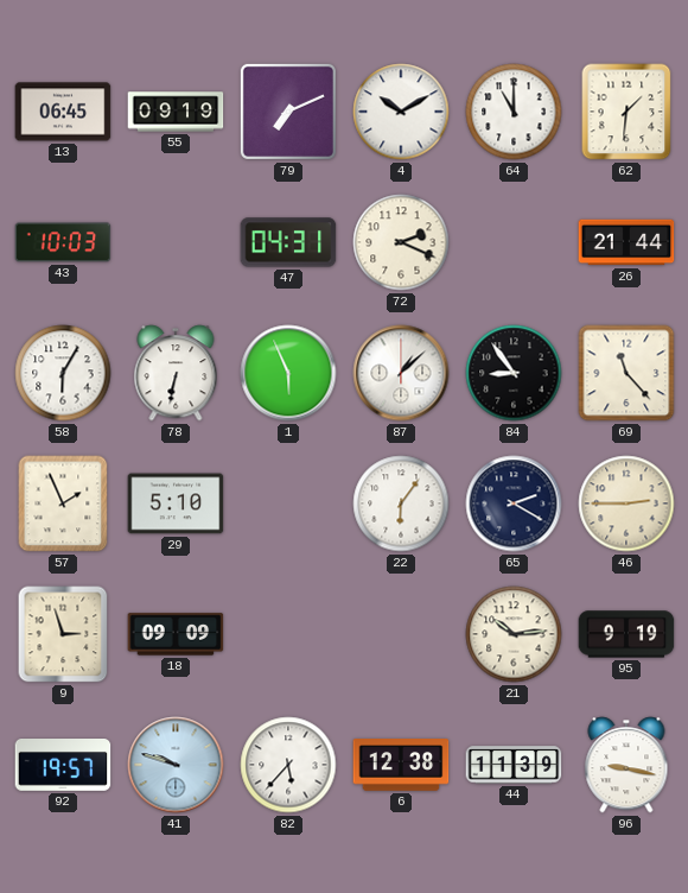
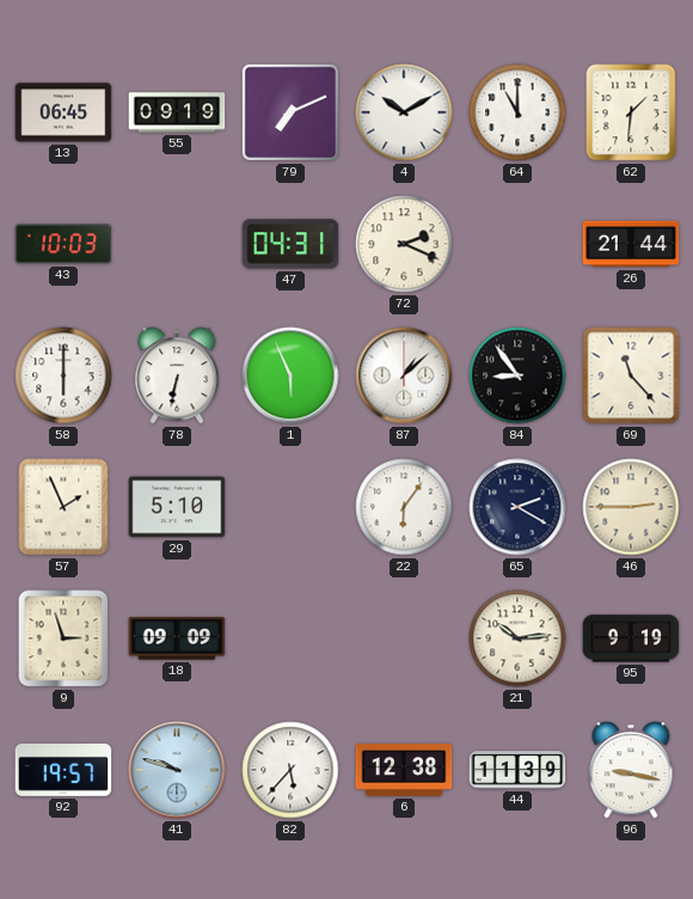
58: 6:05 -> 6:00 (63, 375)
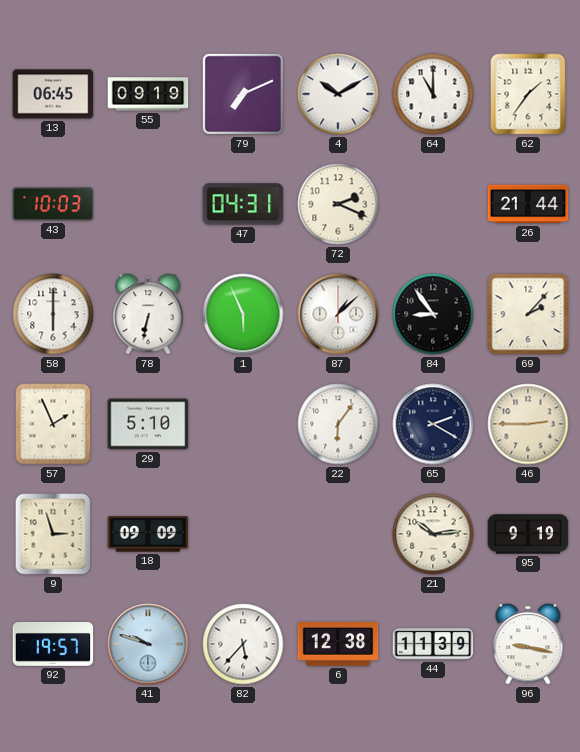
62: 1:31 -> 1:36 (528, 94)
69: 11:23 -> 2:07 (528, 314)
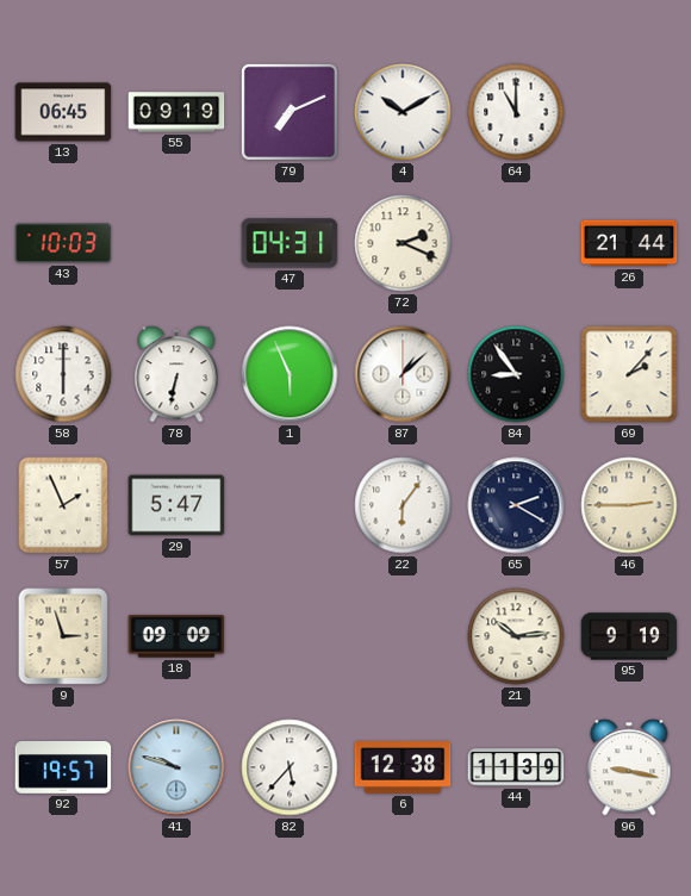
62: 1:36 -> none (528, 94)
29: 5:10 -> 5:47 (176, 505)
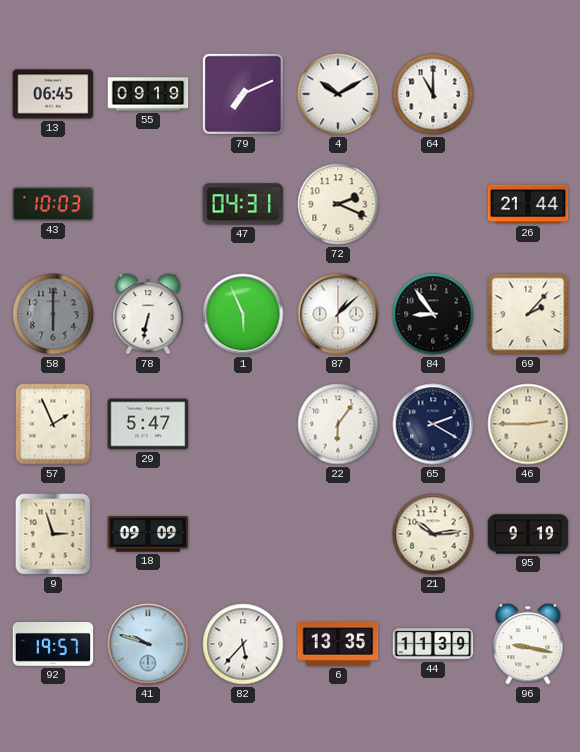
58 dial: white -> grey (53, 314)
6: 12:38 -> 13:35 (338, 645)
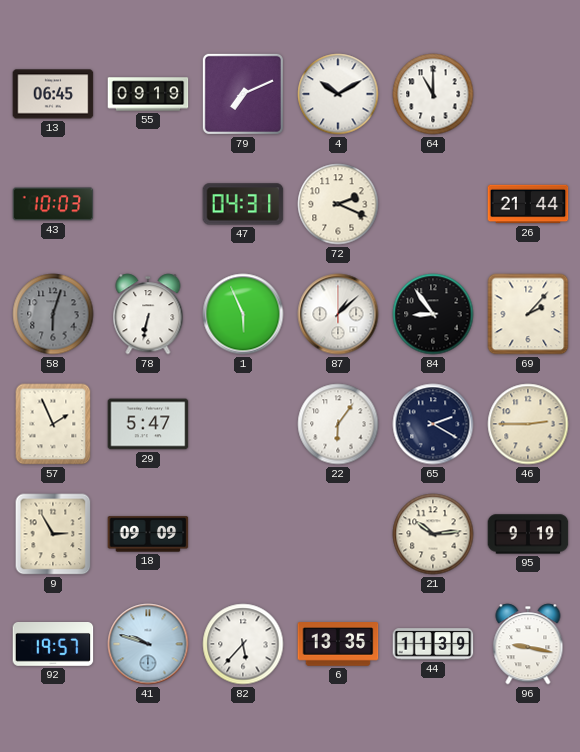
58: 6:00 -> 6:03 (53, 314)
9: 2:57 -> 2:55 (53, 534)
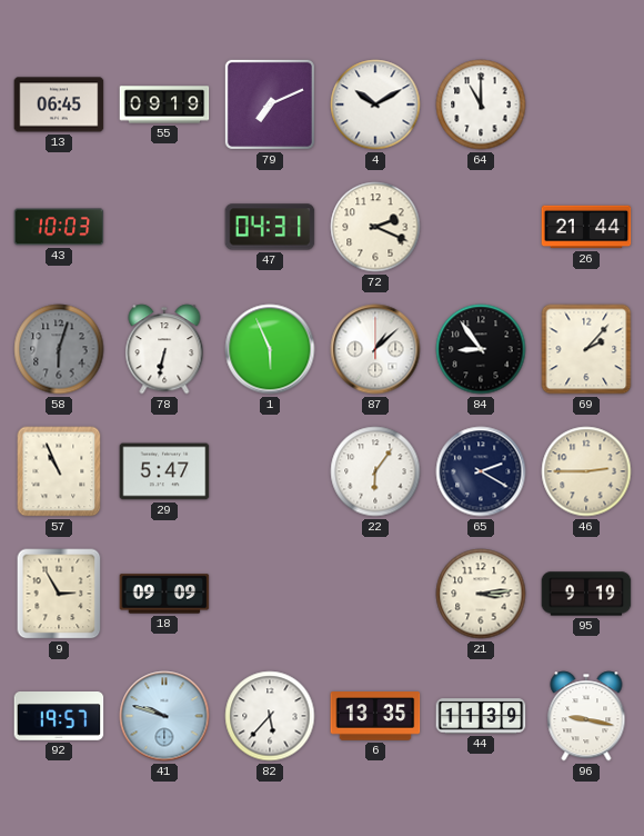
57: 1:56 -> 10:56 (59, 471)
21: 10:14 -> 3:14 (481, 594)
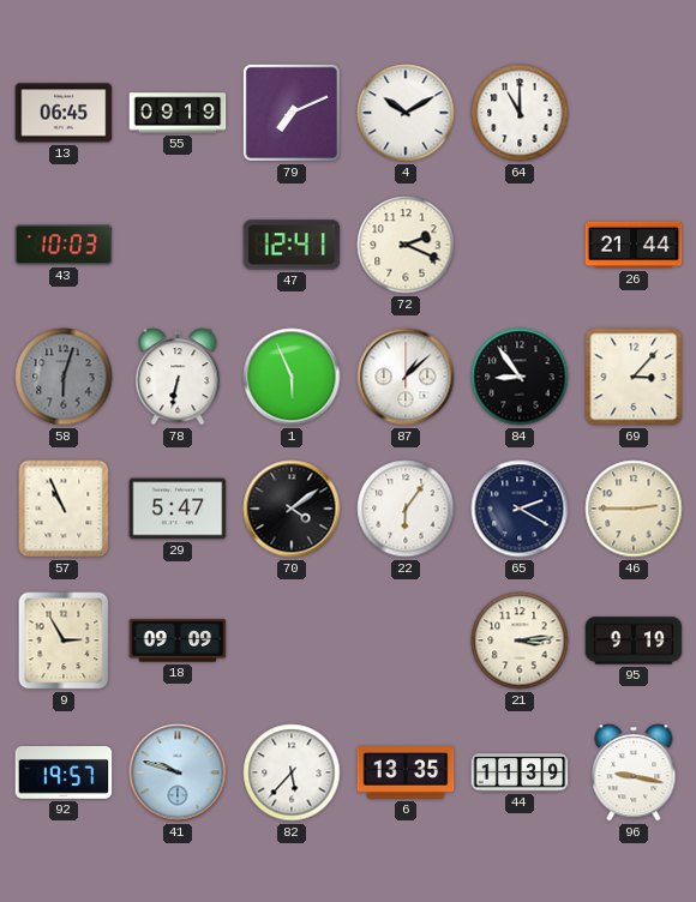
47: 04:31 -> 12:41 (292, 245)
69: 2:07 -> 3:07 (634, 377)
70: none -> 4:09 (292, 509)
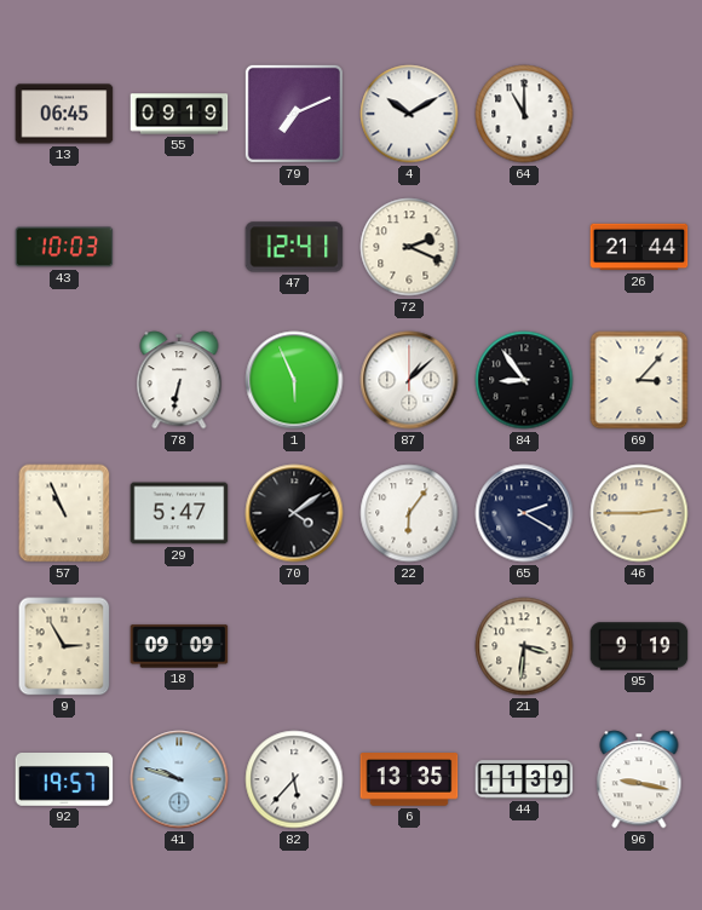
58: 6:03 -> none (64, 377)
21: 3:14 -> 3:31 (524, 646)
